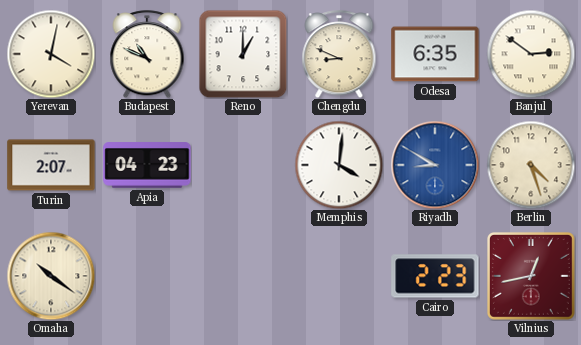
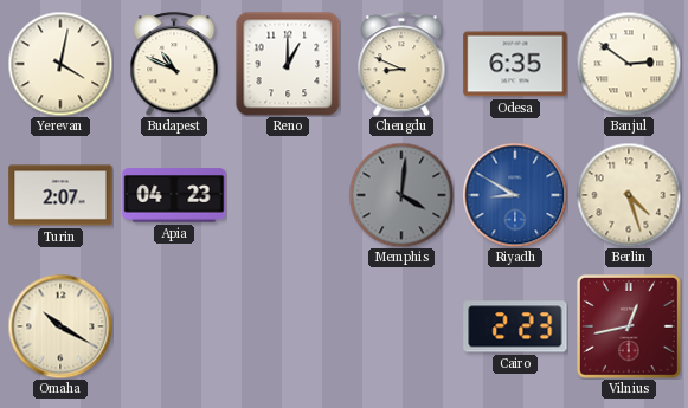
Memphis dial: white -> grey (401, 195)
Omaha: 10:21 -> 10:20 (60, 326)
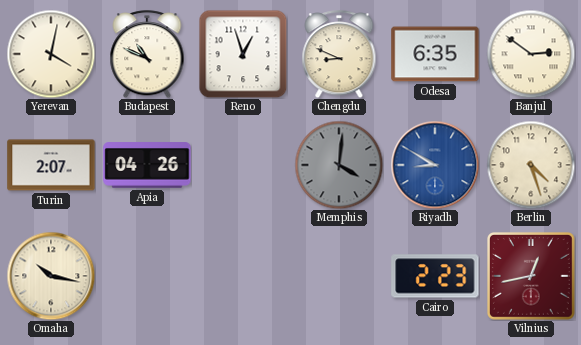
Reno: 1:00 -> 12:57 (243, 54)
Apia: 04:23 -> 04:26 (147, 165)
Omaha: 10:20 -> 10:17 (51, 276)
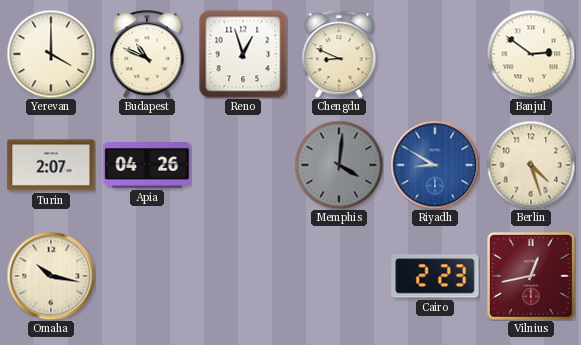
Yerevan: 4:02 -> 4:00 (51, 54)
Odesa: 6:35 -> none (435, 54)
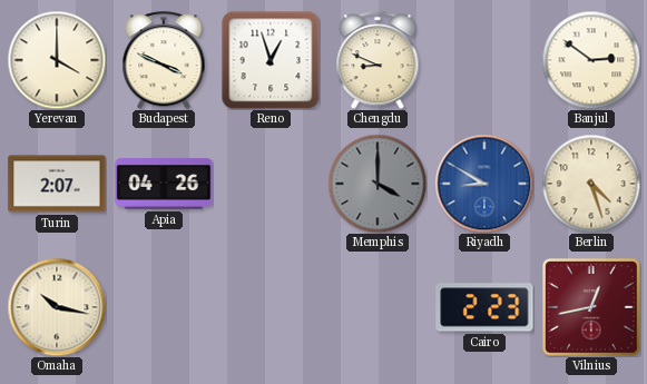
Budapest: 10:49 -> 3:49 (164, 60)
Memphis: 4:01 -> 4:00 (378, 184)
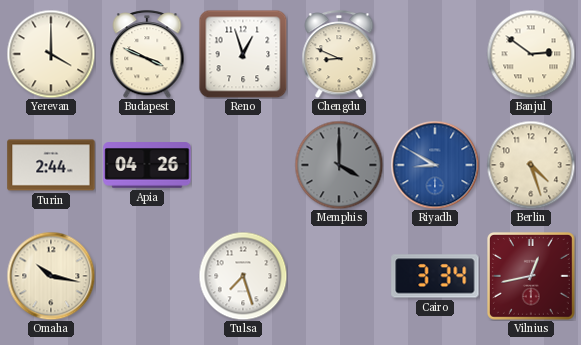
Turin: 2:07 -> 2:44 (51, 165)
Tulsa: none -> 7:27 (243, 276)
Cairo: 2:23 -> 3:34 (435, 276)
